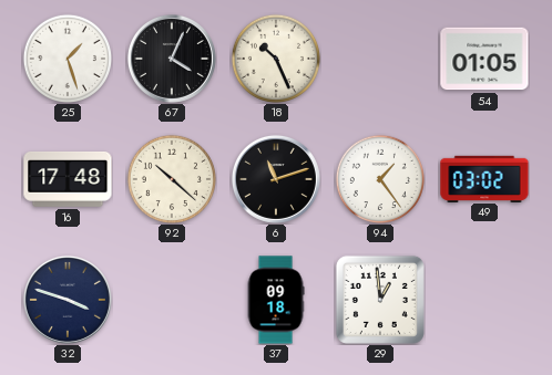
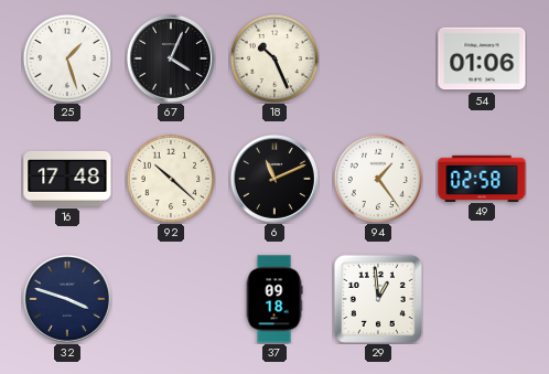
54: 01:05 -> 01:06 (482, 58)
6: 11:12 -> 11:11 (274, 179)
49: 03:02 -> 02:58 (482, 178)
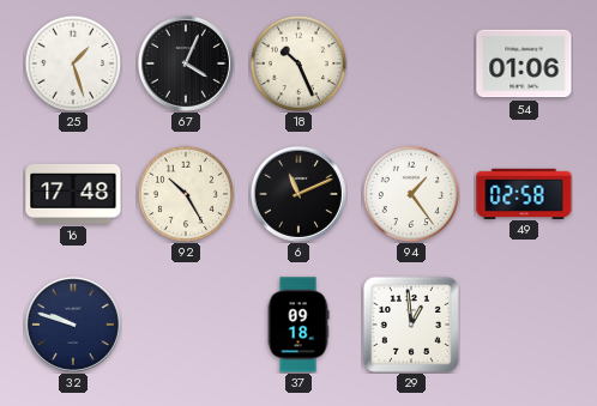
92: 10:22 -> 10:25 (185, 193)
32: 3:48 -> 9:48 (73, 325)
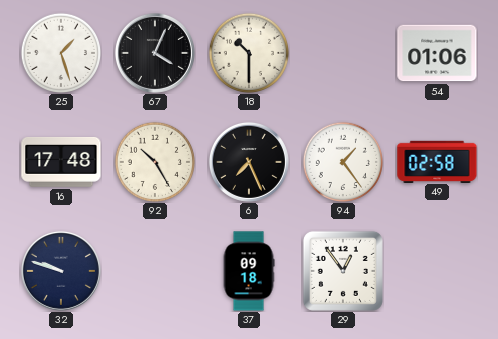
18: 10:26 -> 10:30 (248, 52)
6: 11:11 -> 7:26 (249, 162)
29: 12:59 -> 12:54 (343, 271)
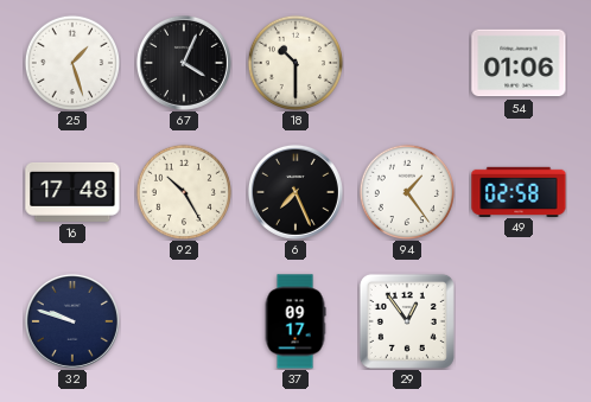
37: 09:18 -> 09:17 (295, 321)
